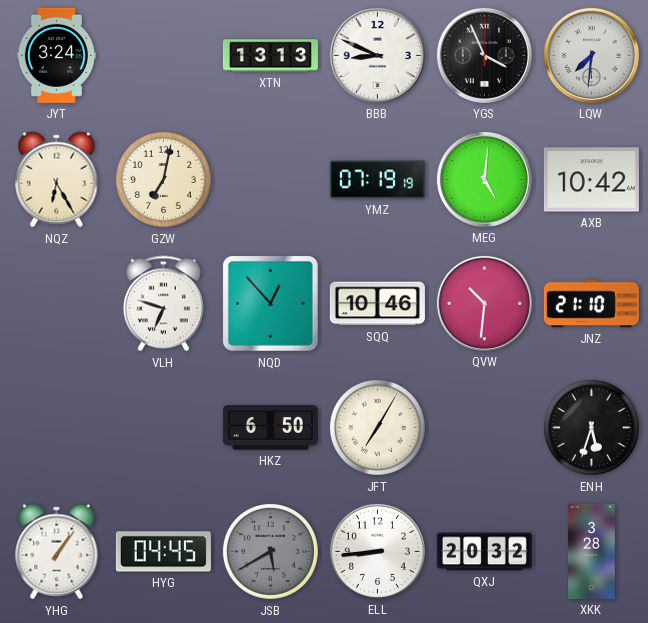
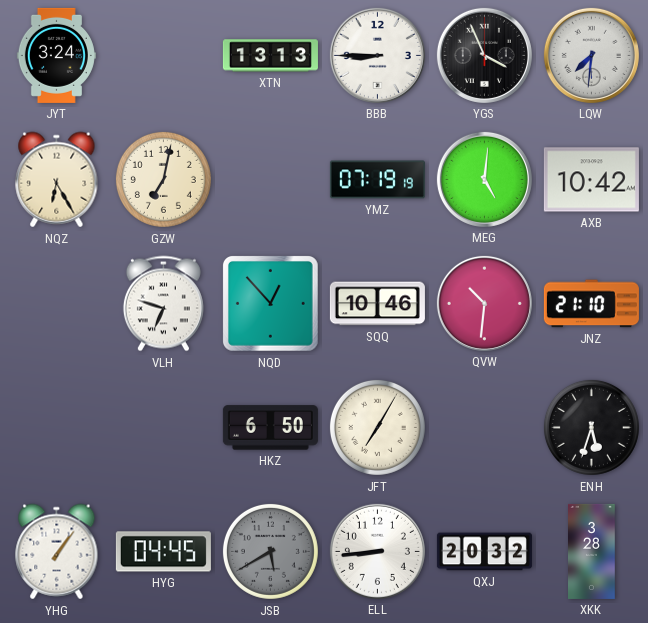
BBB: 8:49 -> 8:45 (377, 55)
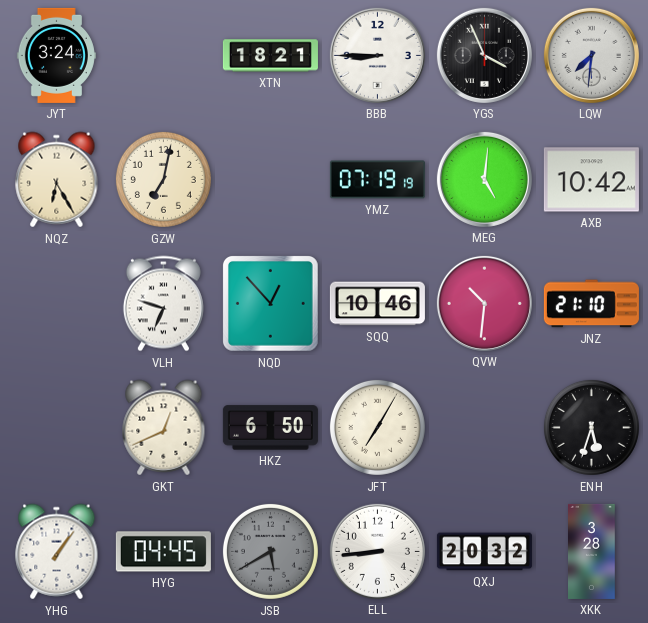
XTN: 13:13 -> 18:21 (270, 56)
GKT: none -> 12:41 (164, 428)
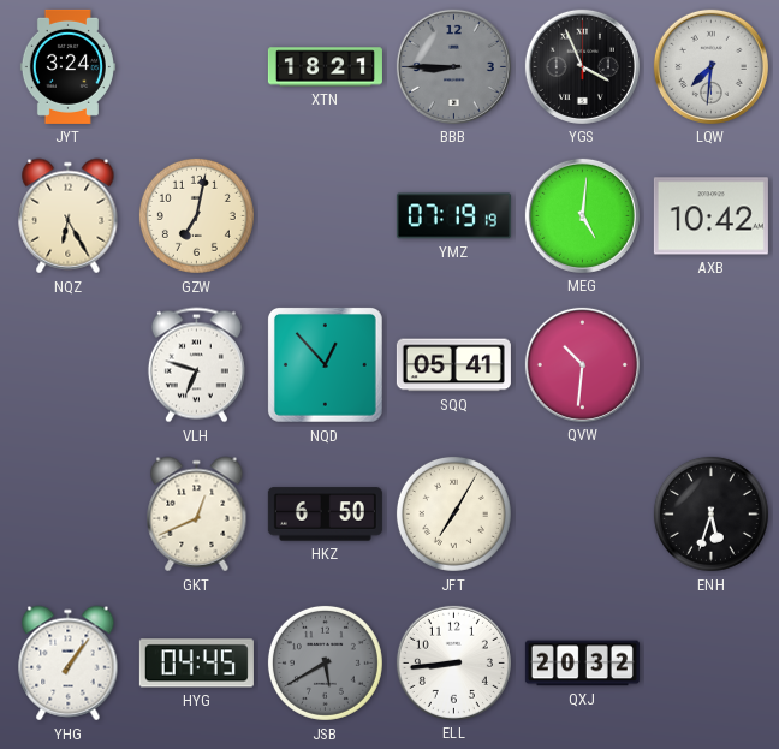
BBB dial: white -> grey (453, 66)
SQQ: 10:46 -> 05:41 (453, 365)
JNZ: 21:10 -> none (591, 304)
XKK: 3:28 -> none (592, 551)
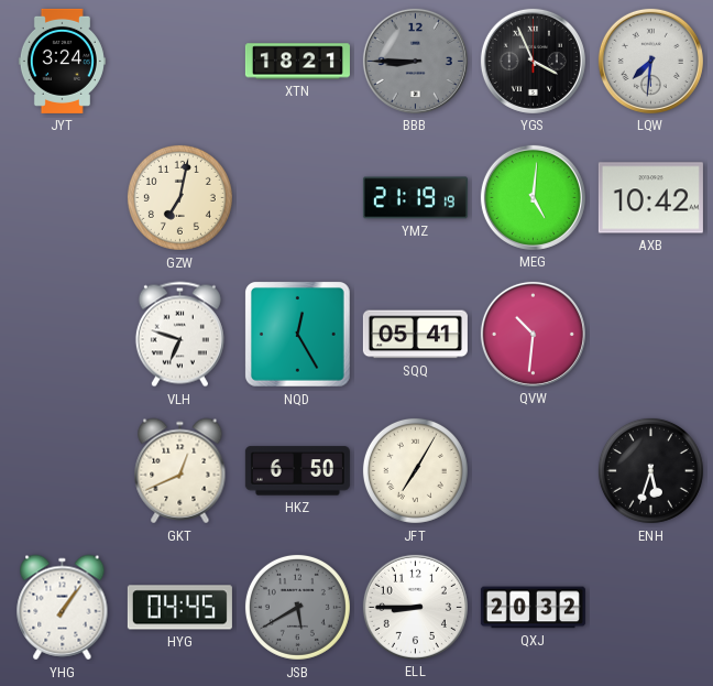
NQZ: 6:25 -> none (69, 216)
YMZ: 07:19 -> 21:19 (415, 198)
NQD: 12:53 -> 12:25 (298, 335)
ELL: 8:44 -> 8:45 (415, 607)
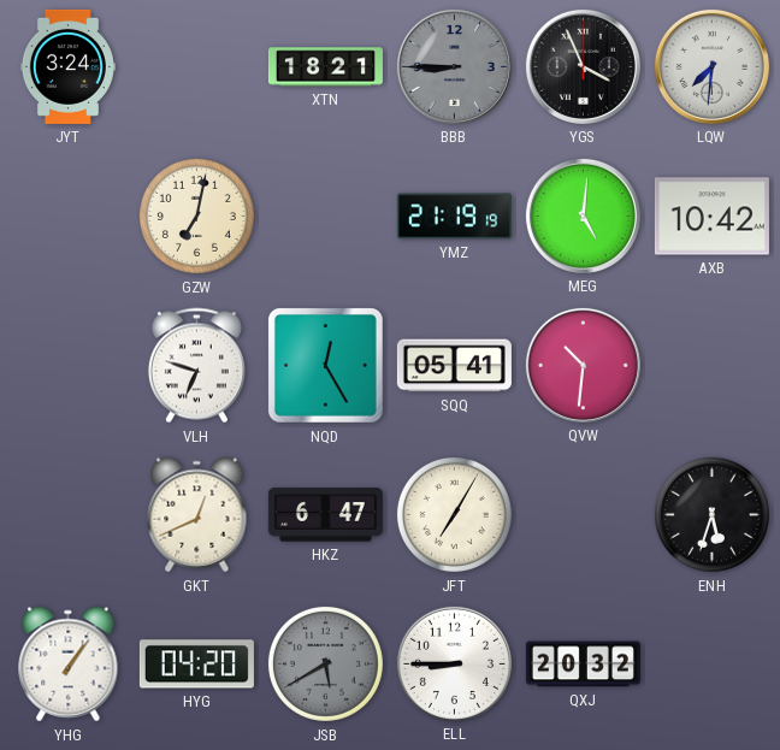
HKZ: 6:50 -> 6:47 (325, 515)
HYG: 04:45 -> 04:20 (196, 665)
